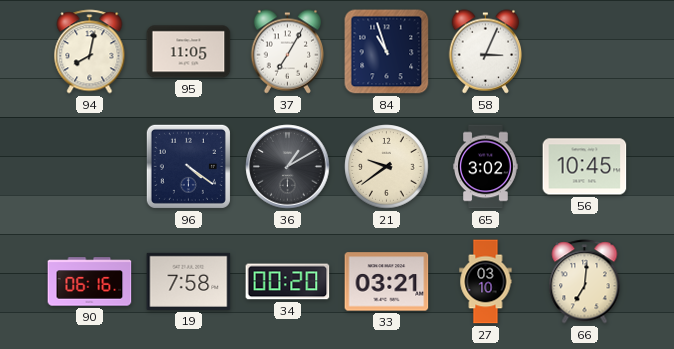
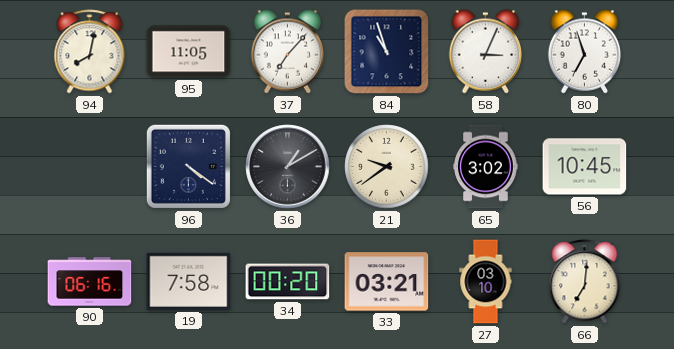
37: 7:05 -> 7:07 (288, 52)
80: none -> 6:57 (585, 52)
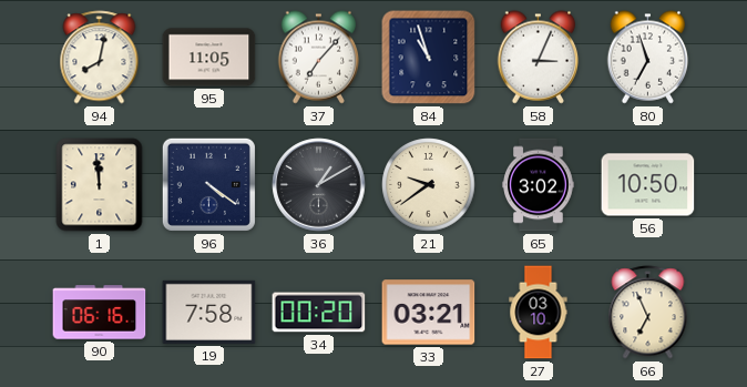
1: none -> 11:59 (100, 185)
56: 10:45 -> 10:50 (648, 185)
66: 7:01 -> 6:56 (648, 313)
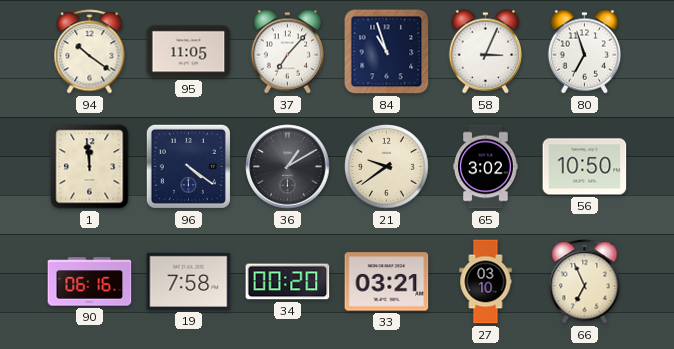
94: 8:02 -> 10:21 (90, 52)
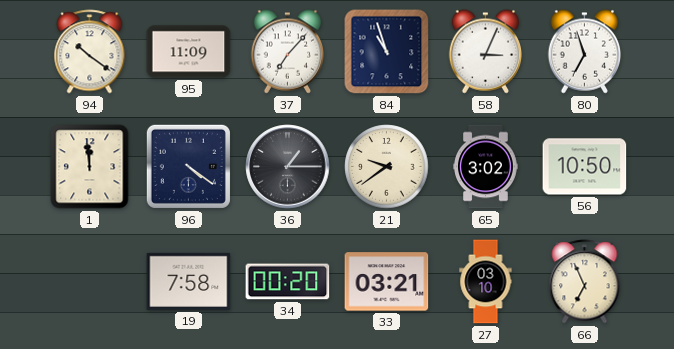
95: 11:05 -> 11:09 (189, 52)
36: 1:10 -> 1:15 (288, 167)
90: 06:16 -> none (90, 282)
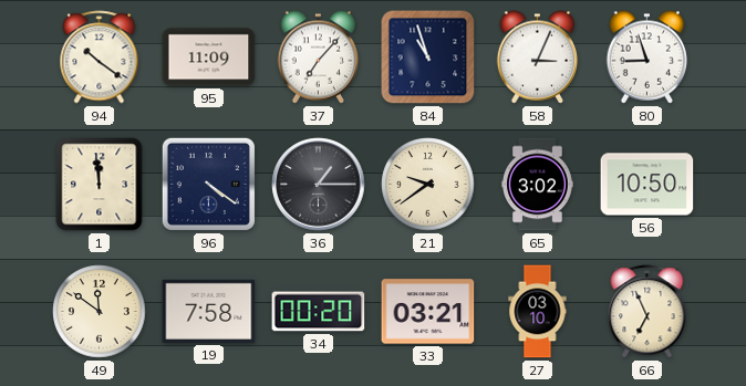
80: 6:57 -> 8:57 (647, 58)
49: none -> 11:51 (100, 312)
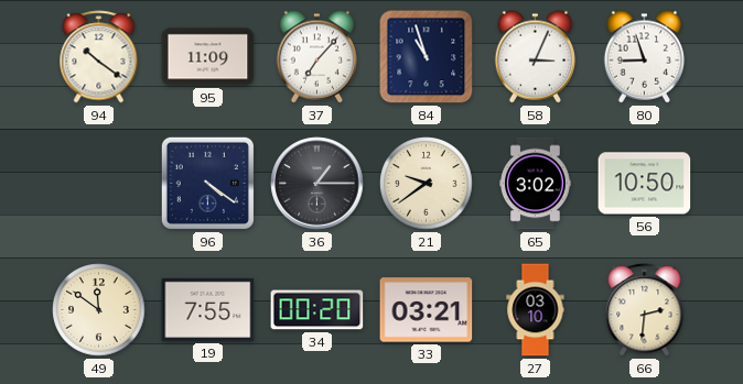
1: 11:59 -> none (100, 185)
19: 7:58 -> 7:55 (208, 309)
66: 6:56 -> 2:31 (645, 310)
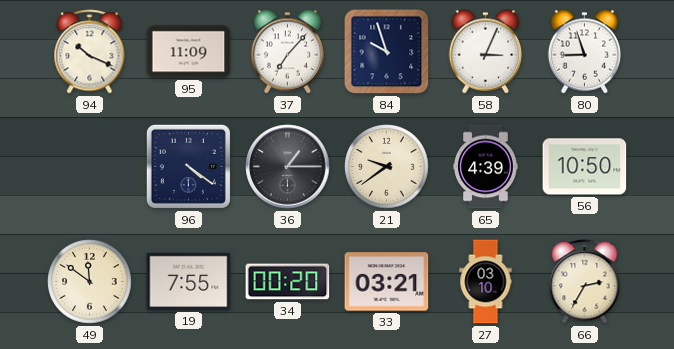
94: 10:21 -> 10:19 (90, 52)
84: 10:57 -> 9:57 (387, 52)
65: 3:02 -> 4:39 (486, 167)
66: 2:31 -> 2:35 (585, 282)
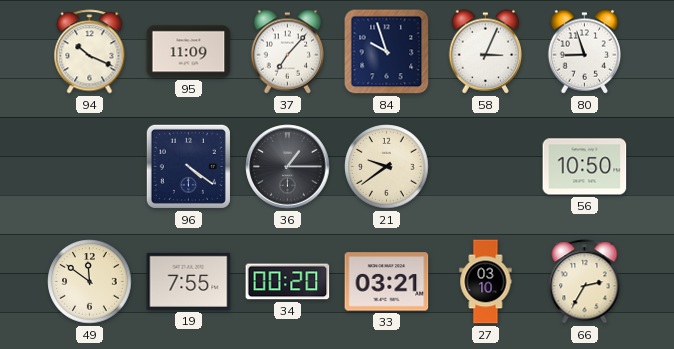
65: 4:39 -> none (486, 167)
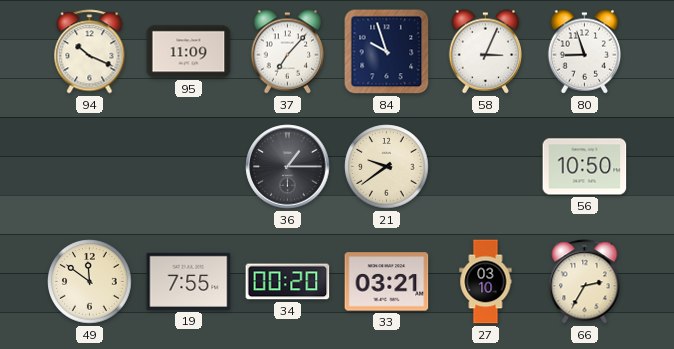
96: 4:21 -> none (188, 166)
